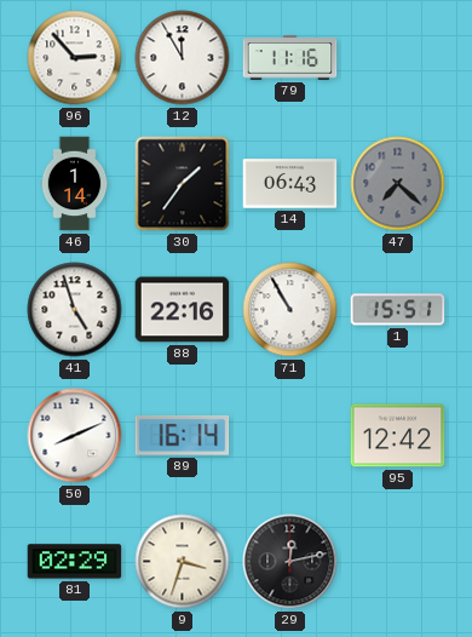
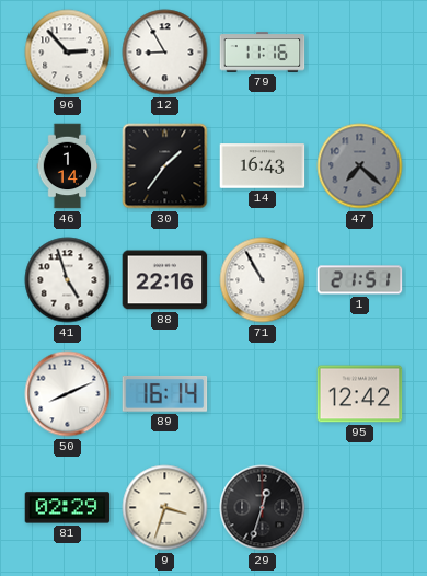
12: 11:55 -> 8:55 (165, 53)
14: 06:43 -> 16:43 (263, 166)
1: 15:51 -> 21:51 (360, 280)
29: 12:13 -> 12:33 (263, 508)
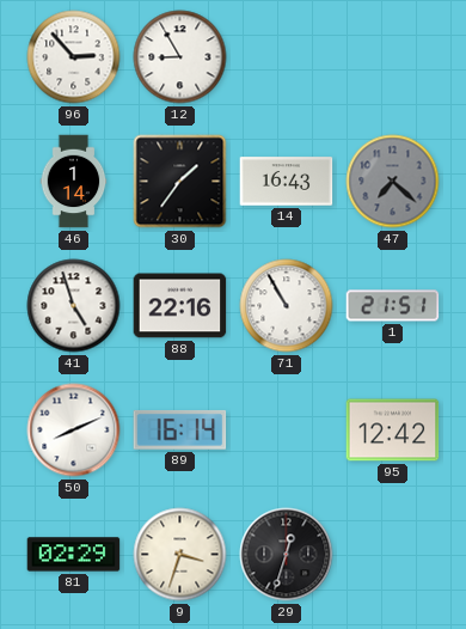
79: 11:16 -> none (263, 53)
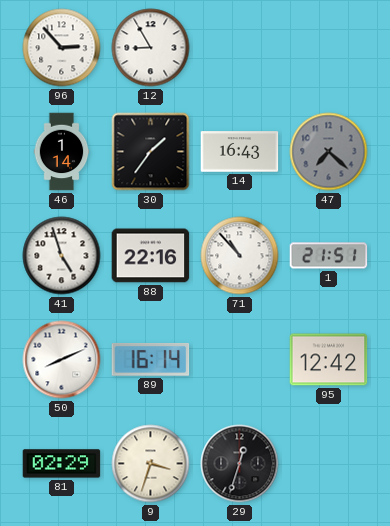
71: 10:55 -> 10:53 (240, 256)
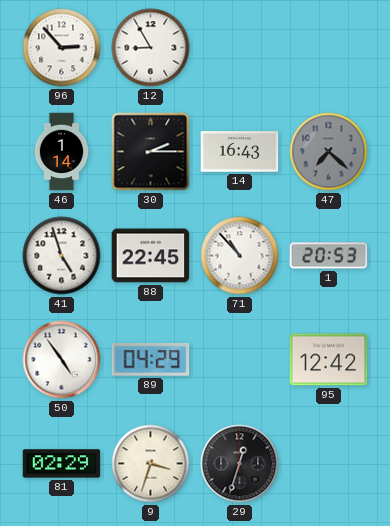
30: 1:36 -> 2:15 (151, 152)
88: 22:16 -> 22:45 (151, 256)
1: 21:51 -> 20:53 (329, 256)
50: 8:11 -> 4:54 (62, 360)
89: 16:14 -> 04:29 (151, 360)
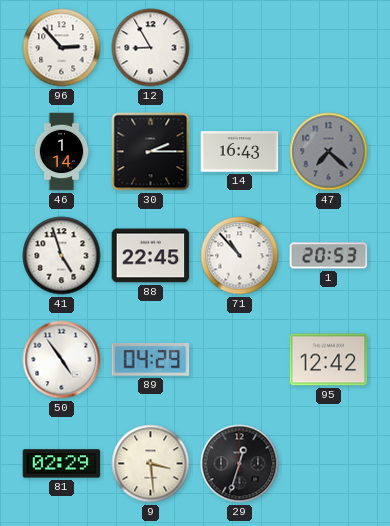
9: 3:33 -> 3:29 (151, 464)
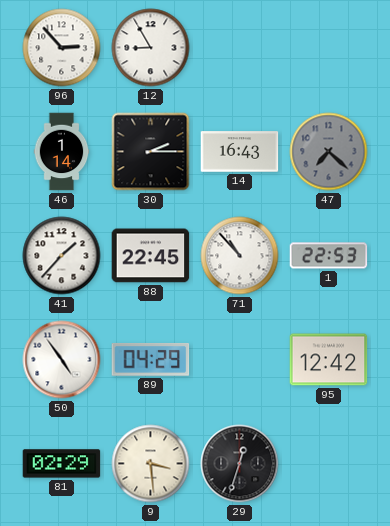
41: 4:57 -> 1:37 (62, 256)
1: 20:53 -> 22:53 (329, 256)
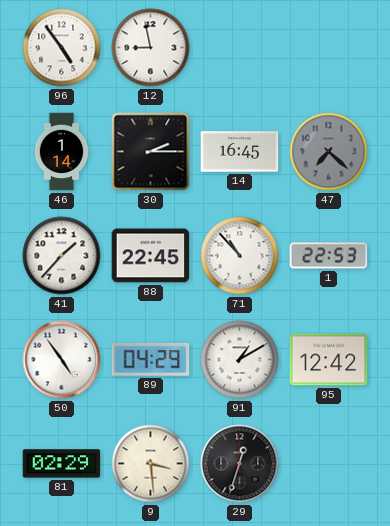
96: 2:53 -> 4:54 (62, 48)
12: 8:55 -> 8:58 (151, 48)
14: 16:43 -> 16:45 (240, 152)
91: none -> 1:10 (240, 360)
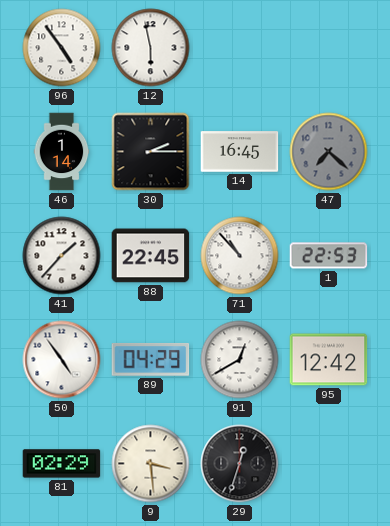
12: 8:58 -> 5:58 (151, 48)
91: 1:10 -> 12:40 (240, 360)
